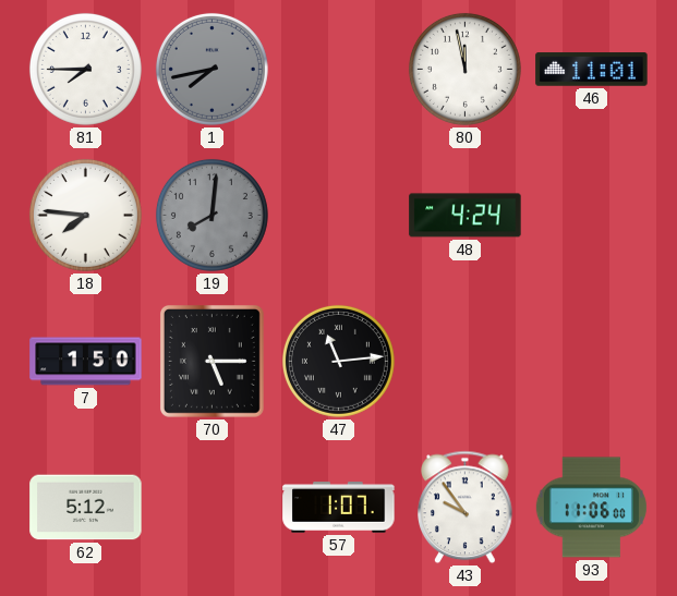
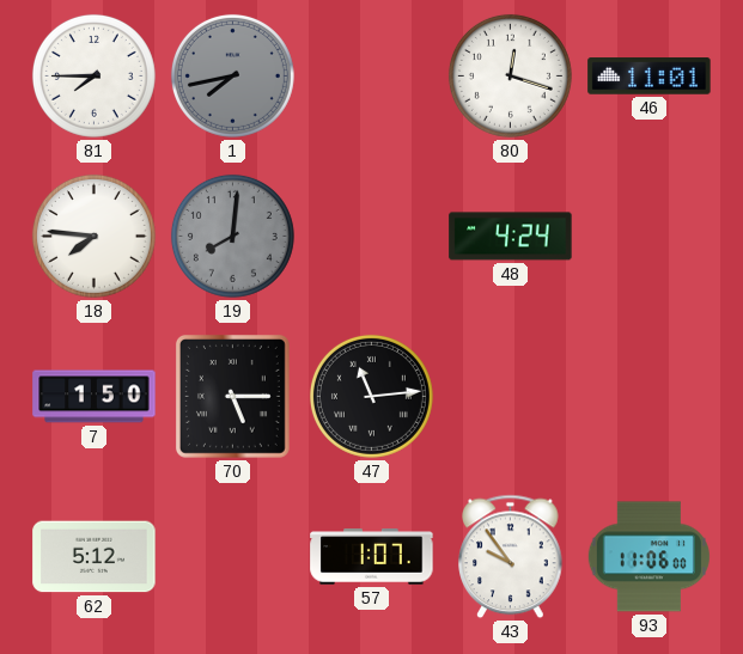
80: 11:58 -> 12:18 (510, 75)
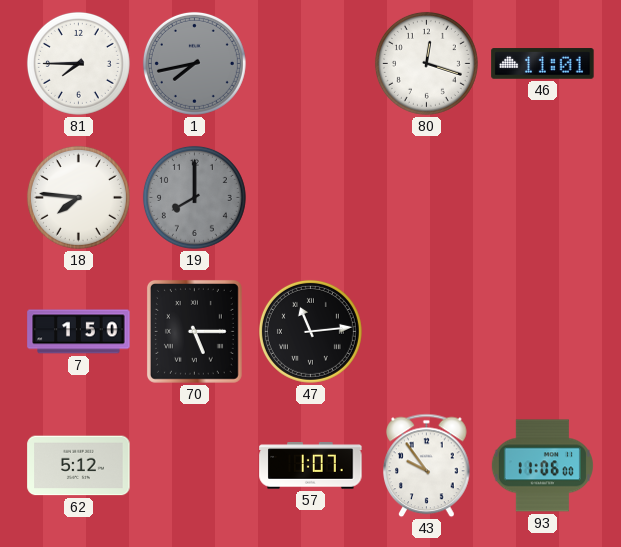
19: 8:01 -> 8:00 (194, 197)
48: 4:24 -> none (511, 237)
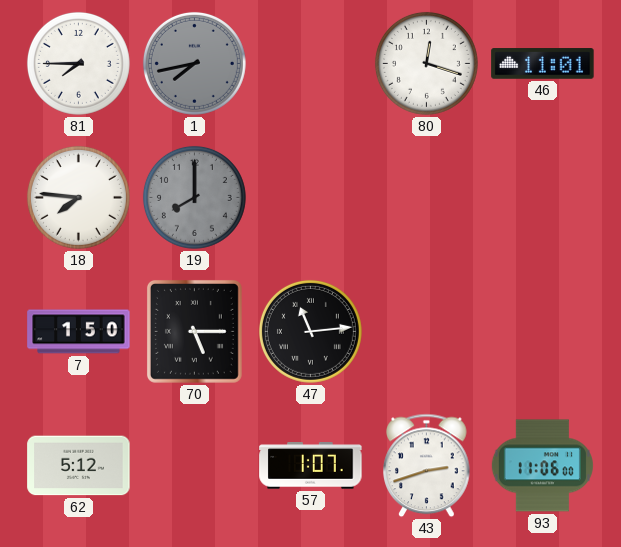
43: 9:54 -> 2:42 (427, 466)
